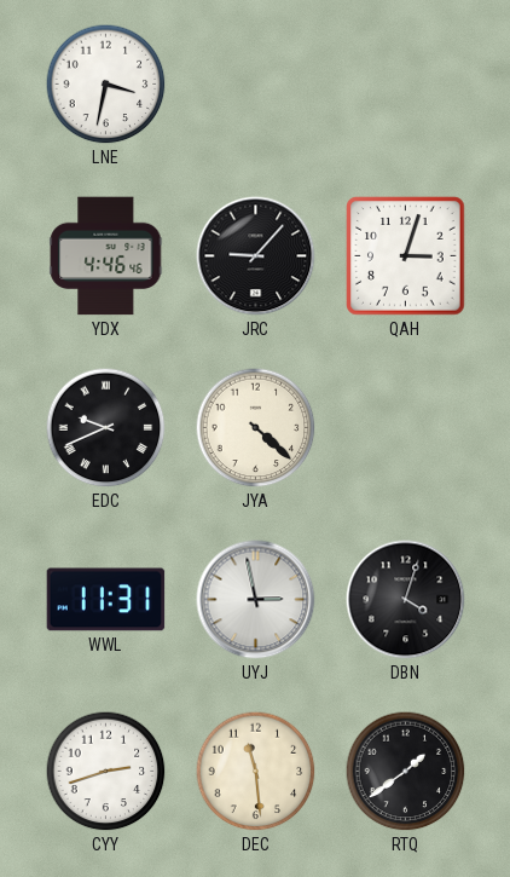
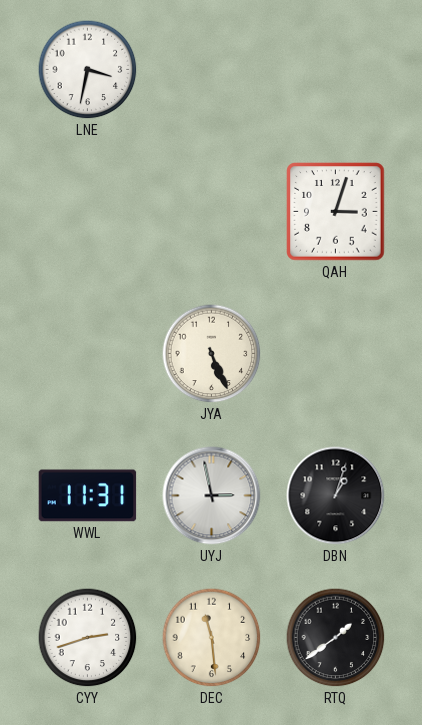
YDX: 4:46 -> none (106, 256)
JRC: 9:07 -> none (256, 256)
EDC: 9:41 -> none (106, 428)
JYA: 4:22 -> 5:26 (212, 354)
DBN: 4:03 -> 1:03 (336, 496)
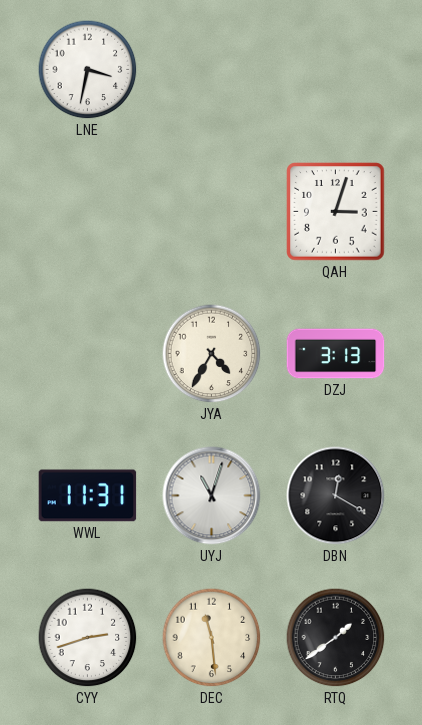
JYA: 5:26 -> 4:35 (212, 354)
DZJ: none -> 3:13 (336, 354)
UYJ: 2:58 -> 11:03 (212, 496)
DBN: 1:03 -> 12:20 (336, 496)
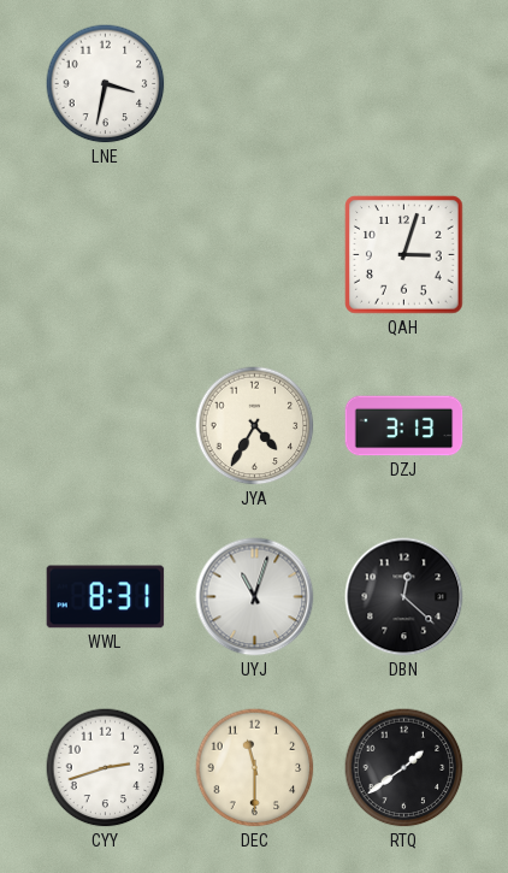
WWL: 11:31 -> 8:31 (106, 597)
DBN: 12:20 -> 12:22 (404, 597)
DEC: 11:29 -> 11:30 (255, 768)
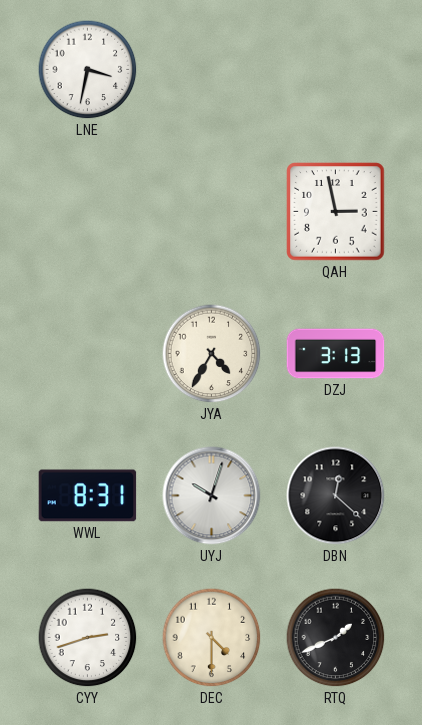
QAH: 3:03 -> 2:58 (336, 212)
UYJ: 11:03 -> 10:03 (212, 496)
DEC: 11:30 -> 4:30 (212, 638)
RTQ: 1:39 -> 1:41 (336, 638)
